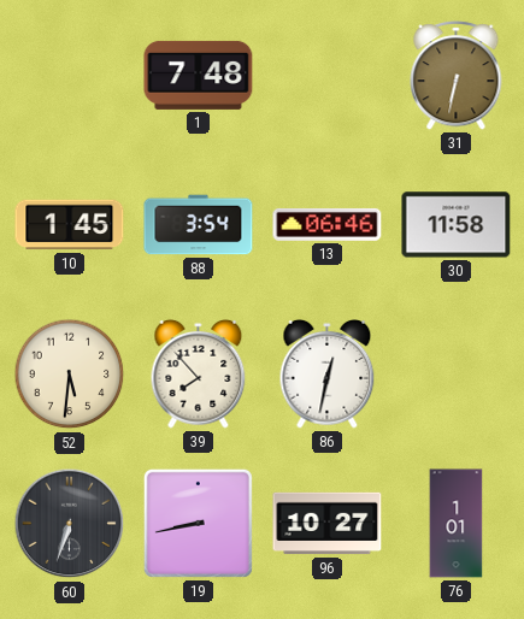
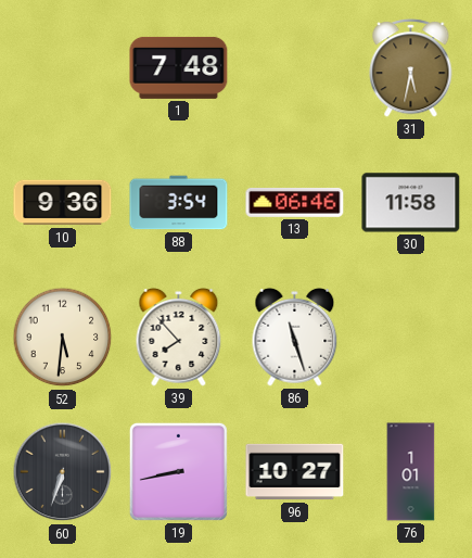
31: 6:32 -> 5:32 (411, 68)
10: 1:45 -> 9:36 (63, 203)
86: 12:32 -> 11:27 (295, 337)
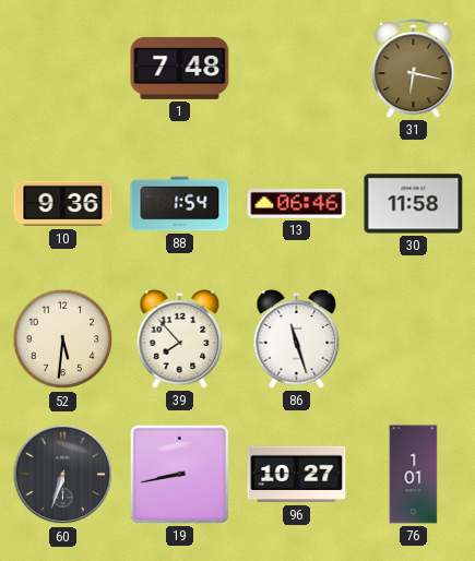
31: 5:32 -> 6:17 (414, 69)
88: 3:54 -> 1:54 (180, 204)
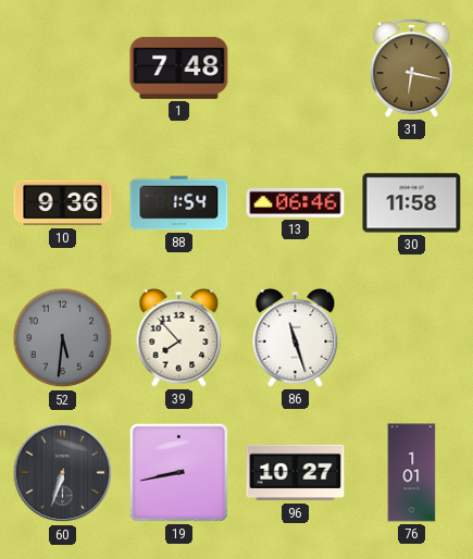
52 dial: cream -> grey (63, 338)
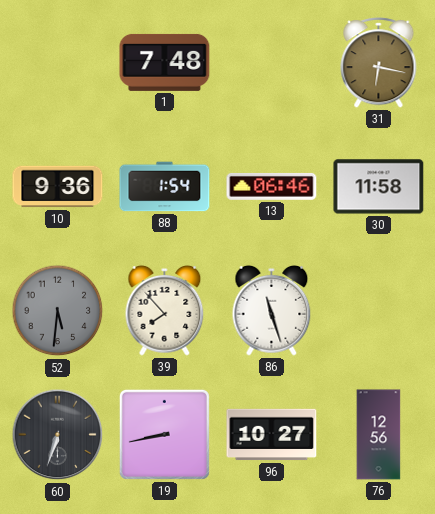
76: 1:01 -> 12:56 (379, 435)
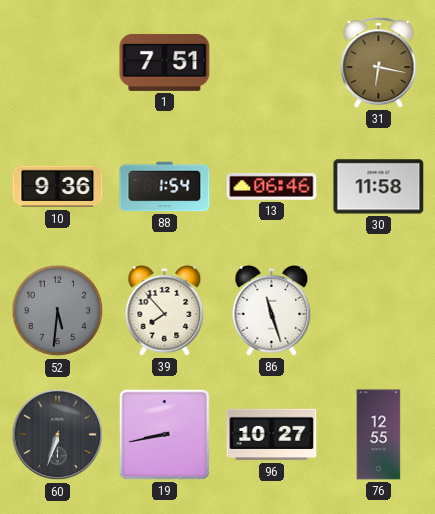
1: 7:48 -> 7:51 (165, 62)
76: 12:56 -> 12:55 (379, 435)
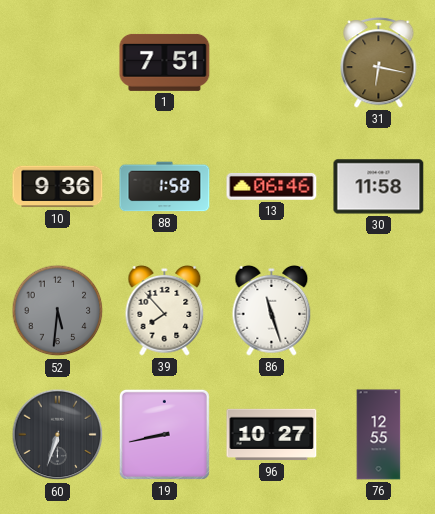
88: 1:54 -> 1:58 (165, 187)
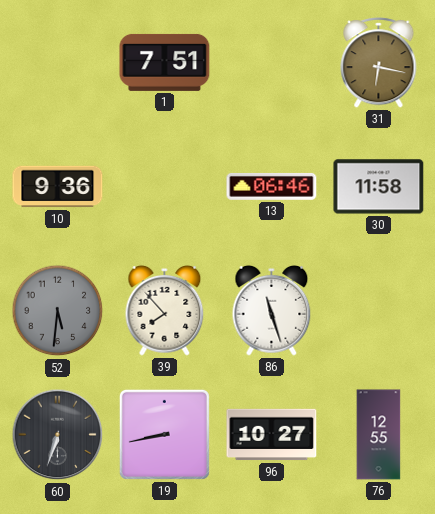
88: 1:58 -> none (165, 187)
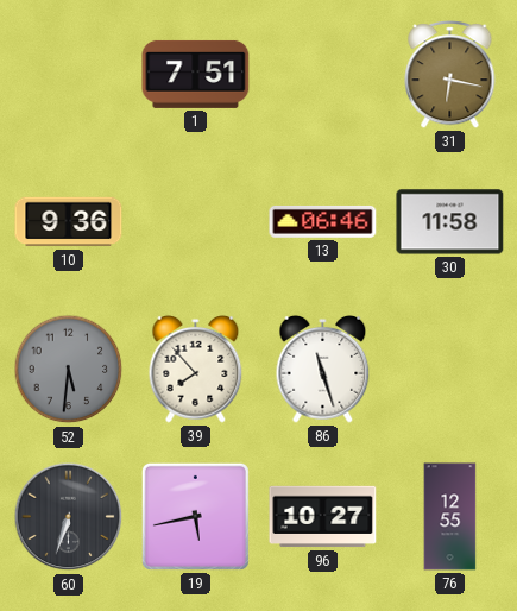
19: 8:43 -> 5:43 (195, 516)
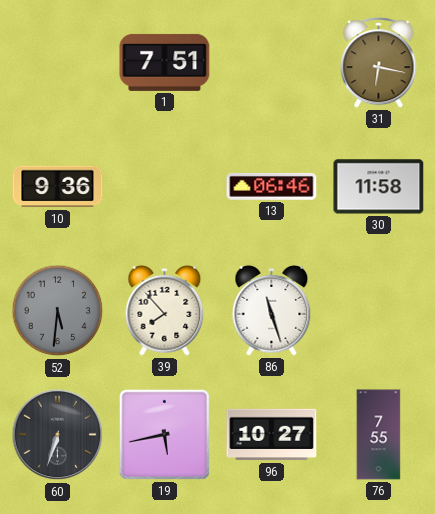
76: 12:55 -> 7:55 (379, 435)
